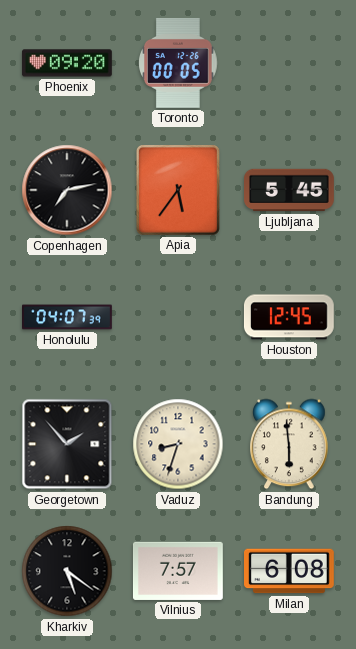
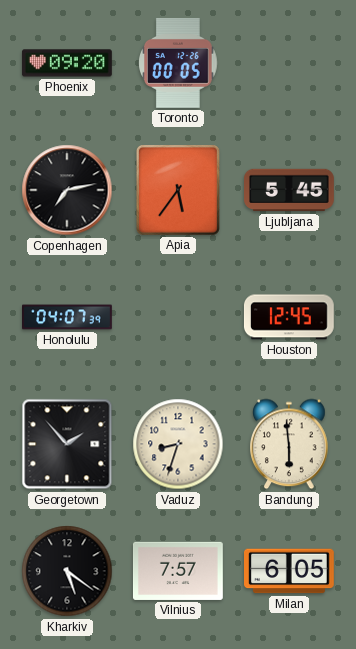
Milan: 6:08 -> 6:05 (290, 571)
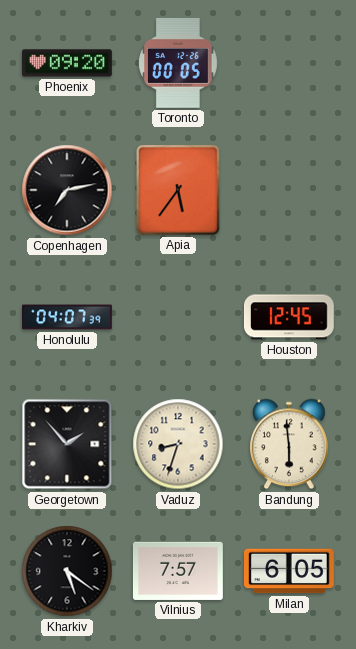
Ljubljana: 5:45 -> none (290, 190)
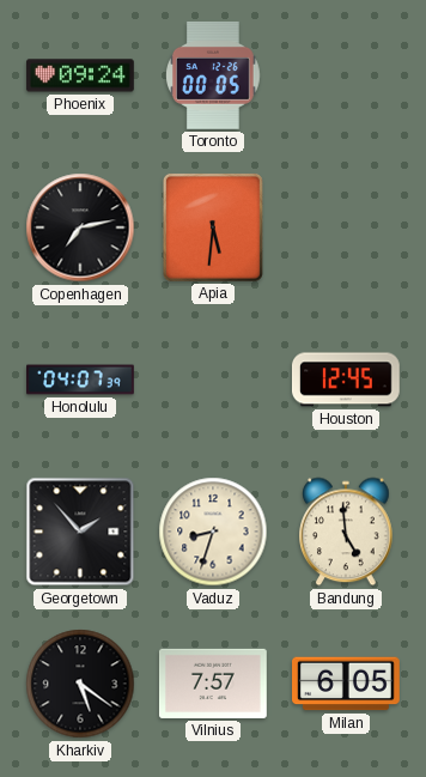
Phoenix: 09:20 -> 09:24 (80, 75)
Apia: 5:36 -> 5:31 (213, 227)
Bandung: 5:59 -> 4:59 (347, 532)
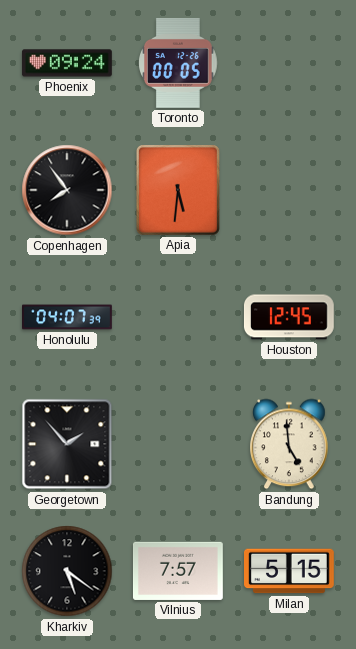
Copenhagen: 7:13 -> 7:54 (67, 190)
Vaduz: 8:33 -> none (213, 532)
Milan: 6:05 -> 5:15 (290, 571)
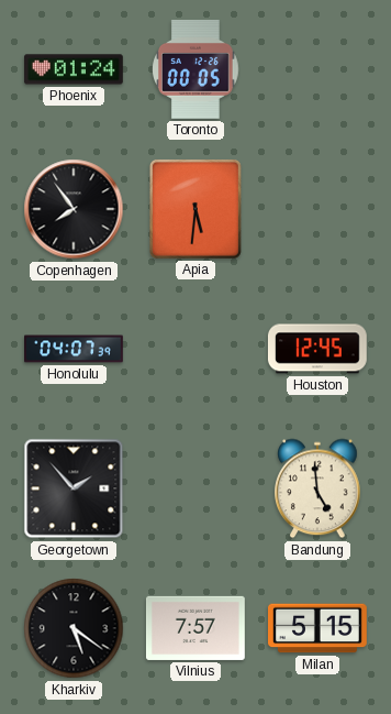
Phoenix: 09:24 -> 01:24 (74, 69)
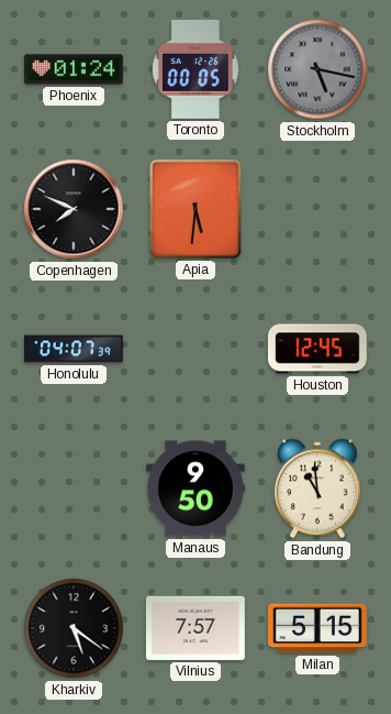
Stockholm: none -> 5:17 (317, 69)
Copenhagen: 7:54 -> 7:49 (74, 209)
Georgetown: 1:53 -> none (74, 488)
Manaus: none -> 9:50 (197, 488)
Bandung: 4:59 -> 10:59 (319, 488)
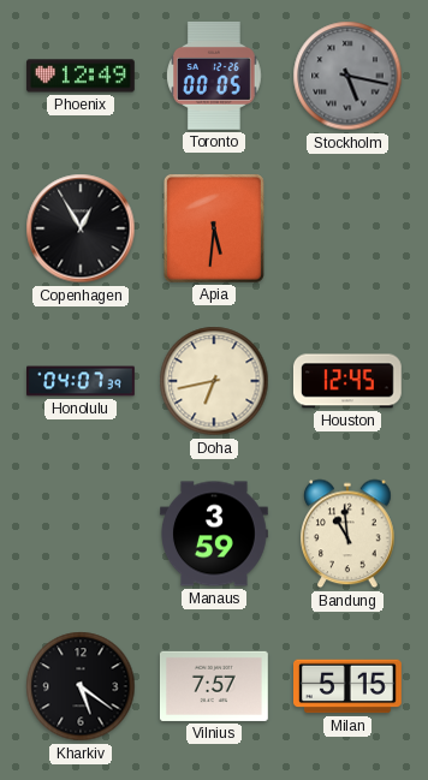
Phoenix: 01:24 -> 12:49 (81, 76)
Copenhagen: 7:49 -> 12:55 (81, 228)
Doha: none -> 6:43 (214, 381)
Manaus: 9:50 -> 3:59 (215, 534)
